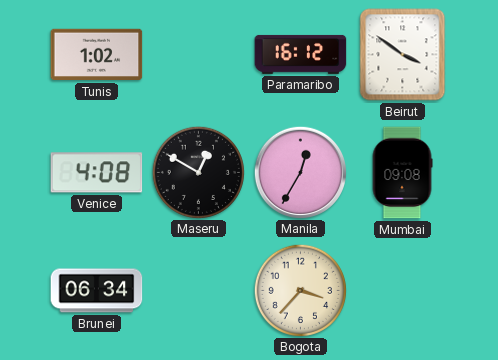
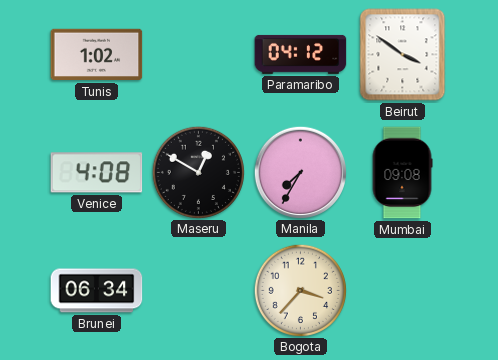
Paramaribo: 16:12 -> 04:12 (301, 54)
Manila: 12:35 -> 7:35 (300, 172)
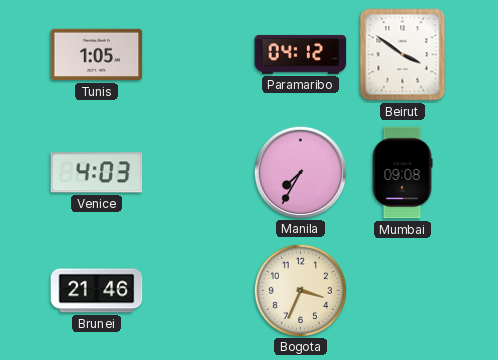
Tunis: 1:02 -> 1:05 (97, 55)
Venice: 4:08 -> 4:03 (97, 173)
Maseru: 12:50 -> none (198, 172)
Brunei: 06:34 -> 21:46 (97, 291)
Bogota: 3:37 -> 3:34 (300, 290)
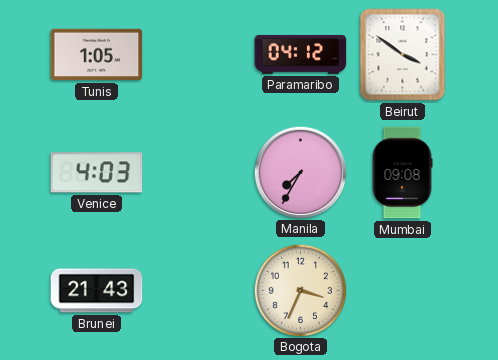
Brunei: 21:46 -> 21:43 (97, 291)
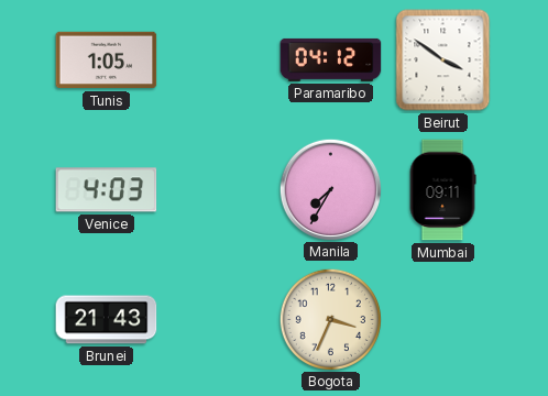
Mumbai: 09:08 -> 09:11 (442, 190)
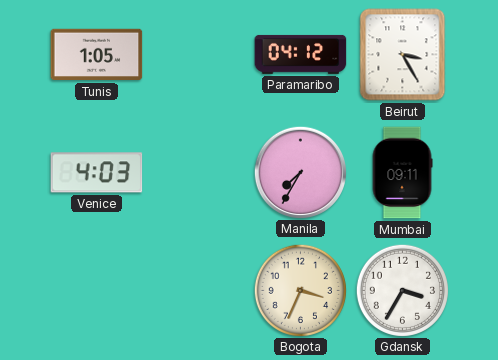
Beirut: 3:51 -> 3:25 (403, 55)
Brunei: 21:43 -> none (107, 320)
Gdansk: none -> 3:35 (402, 290)
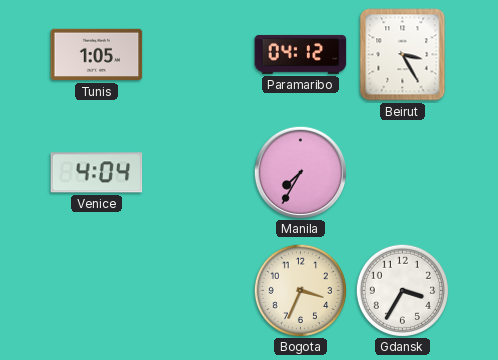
Venice: 4:03 -> 4:04 (97, 173)
Mumbai: 09:11 -> none (402, 173)
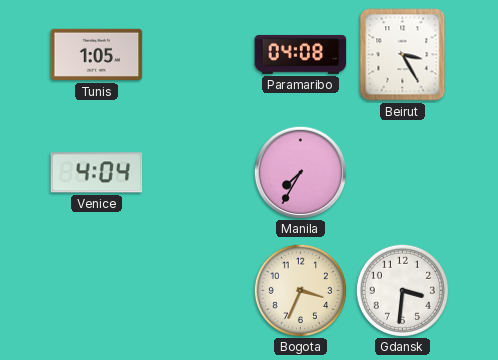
Paramaribo: 04:12 -> 04:08 (301, 54)
Gdansk: 3:35 -> 3:31 (402, 290)
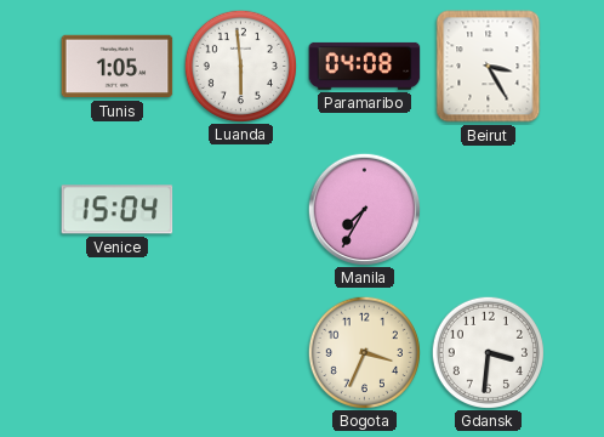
Luanda: none -> 5:59 (240, 66)
Venice: 4:04 -> 15:04 (118, 210)
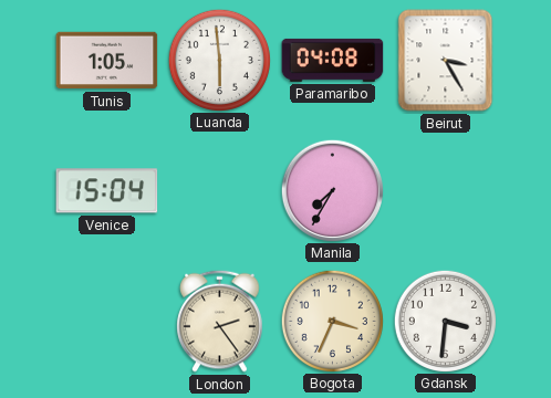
London: none -> 2:24 (220, 321)
